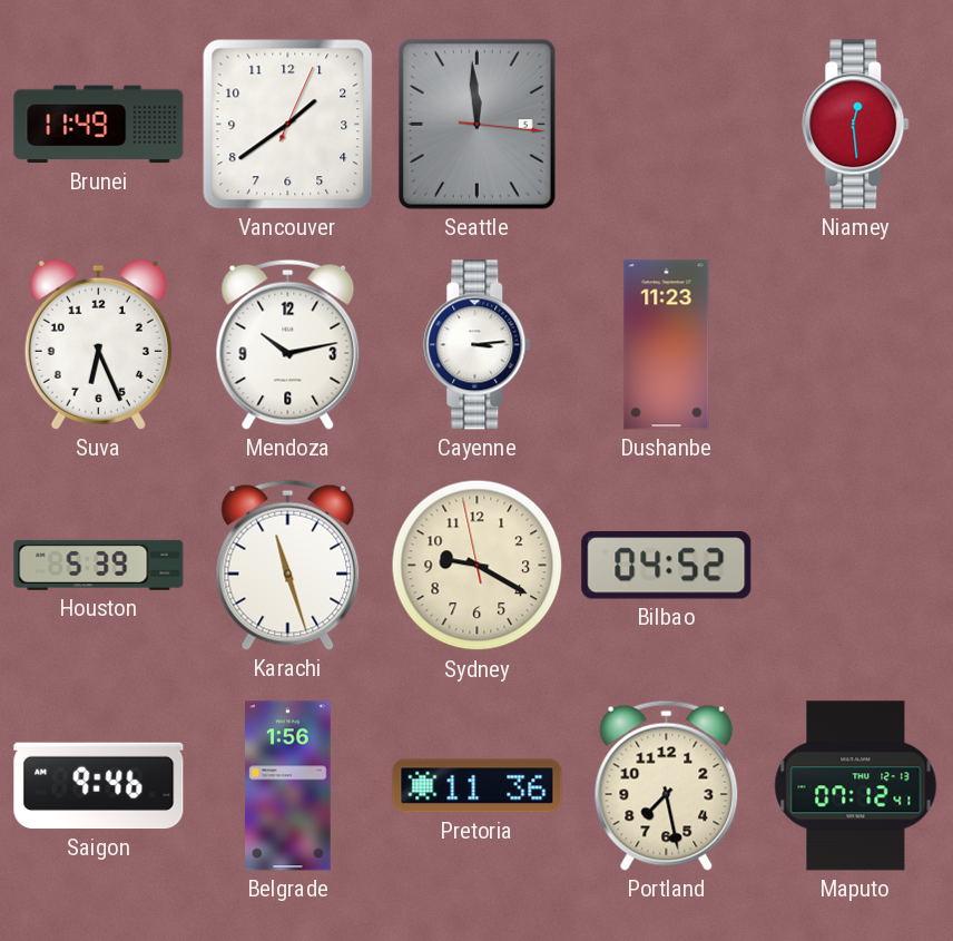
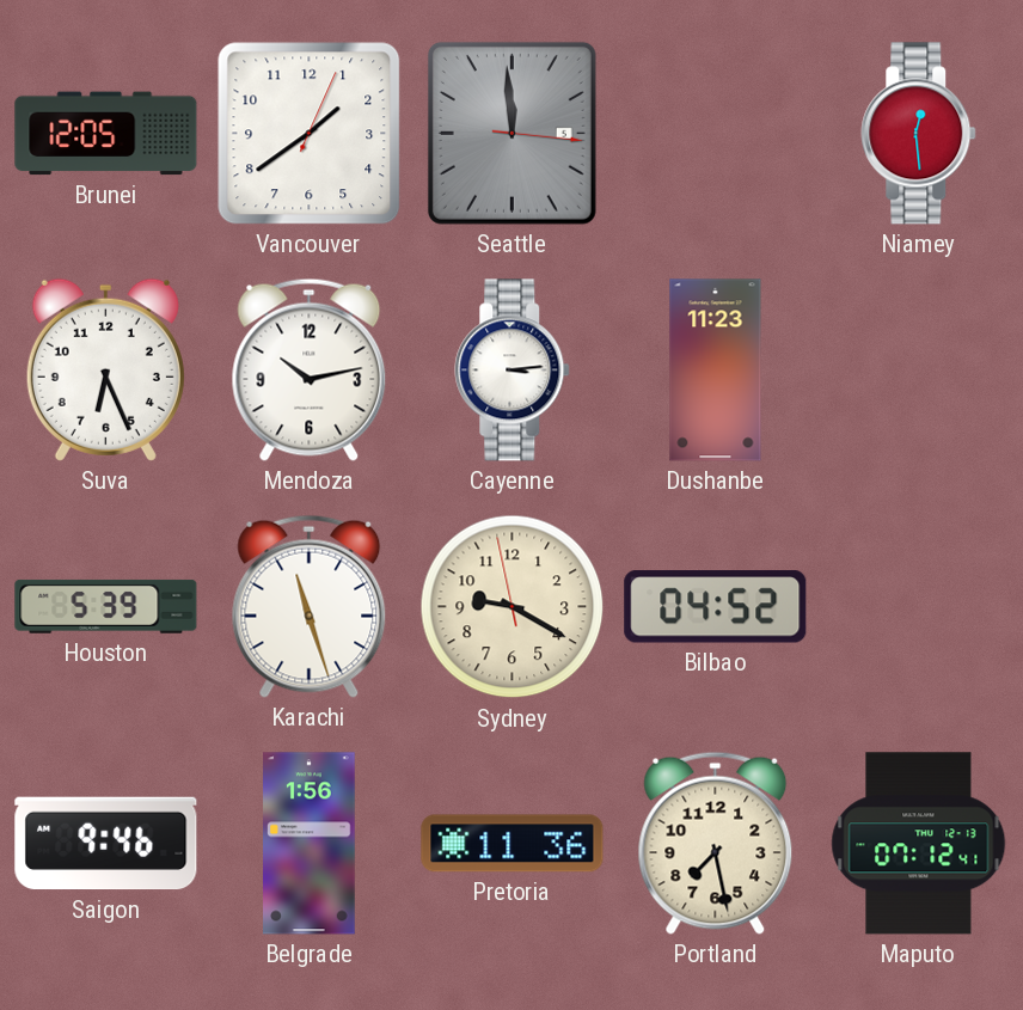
Brunei: 11:49 -> 12:05 (106, 134)
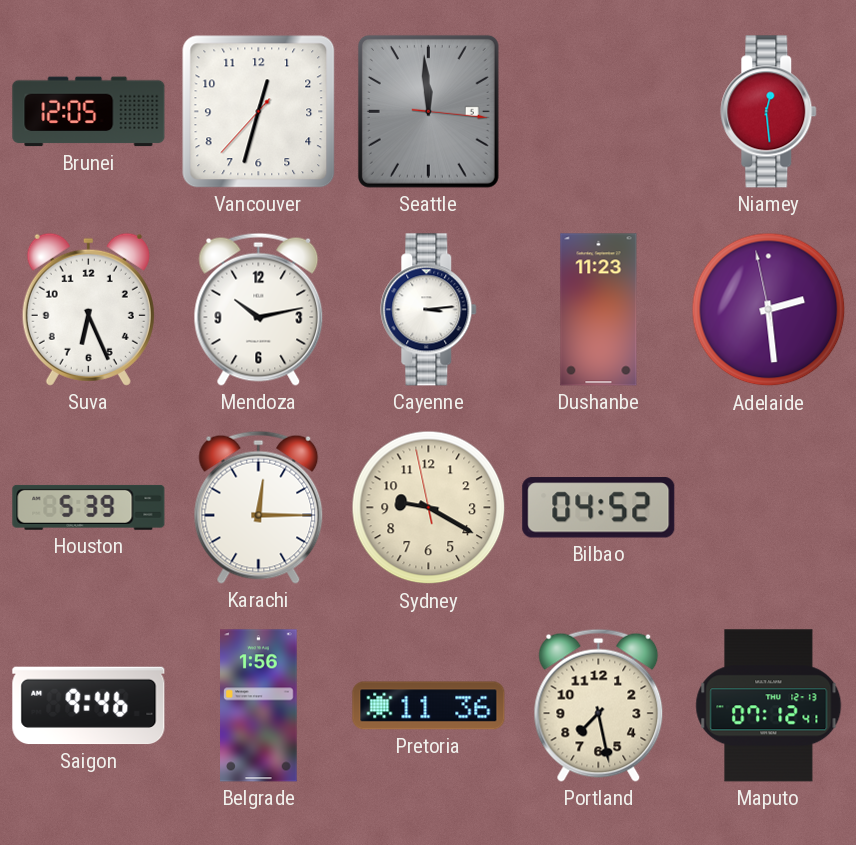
Vancouver: 1:39 -> 12:32 (259, 112)
Adelaide: none -> 2:28 (769, 310)
Karachi: 11:27 -> 12:15 (259, 507)
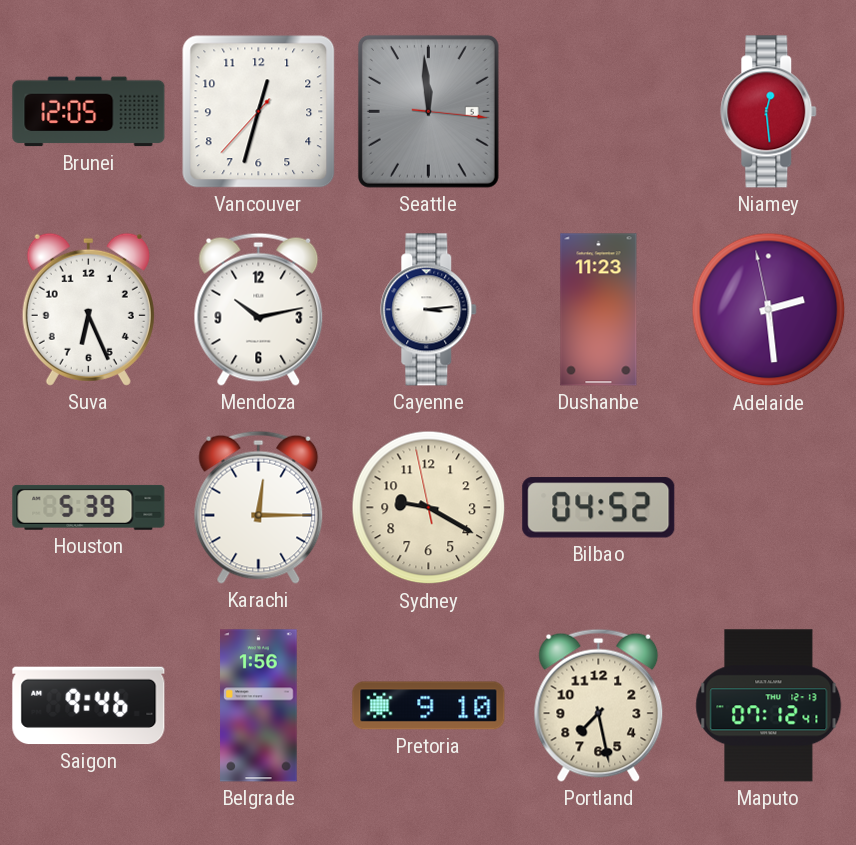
Pretoria: 11:36 -> 9:10 (429, 706)
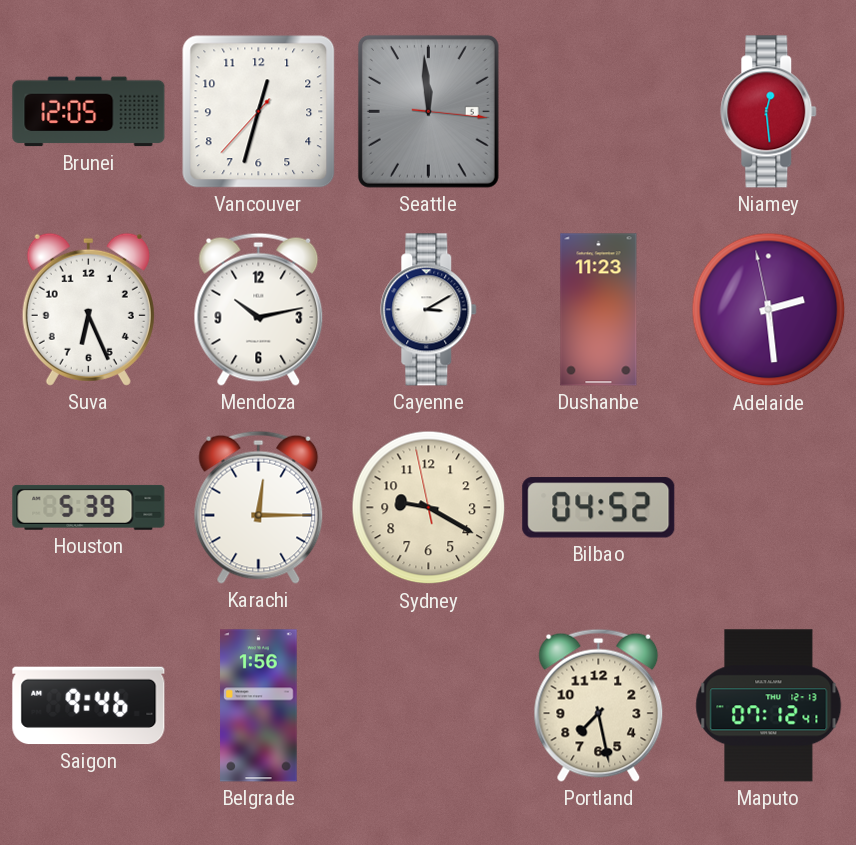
Cayenne: 3:14 -> 3:10 (429, 310)
Pretoria: 9:10 -> none (429, 706)
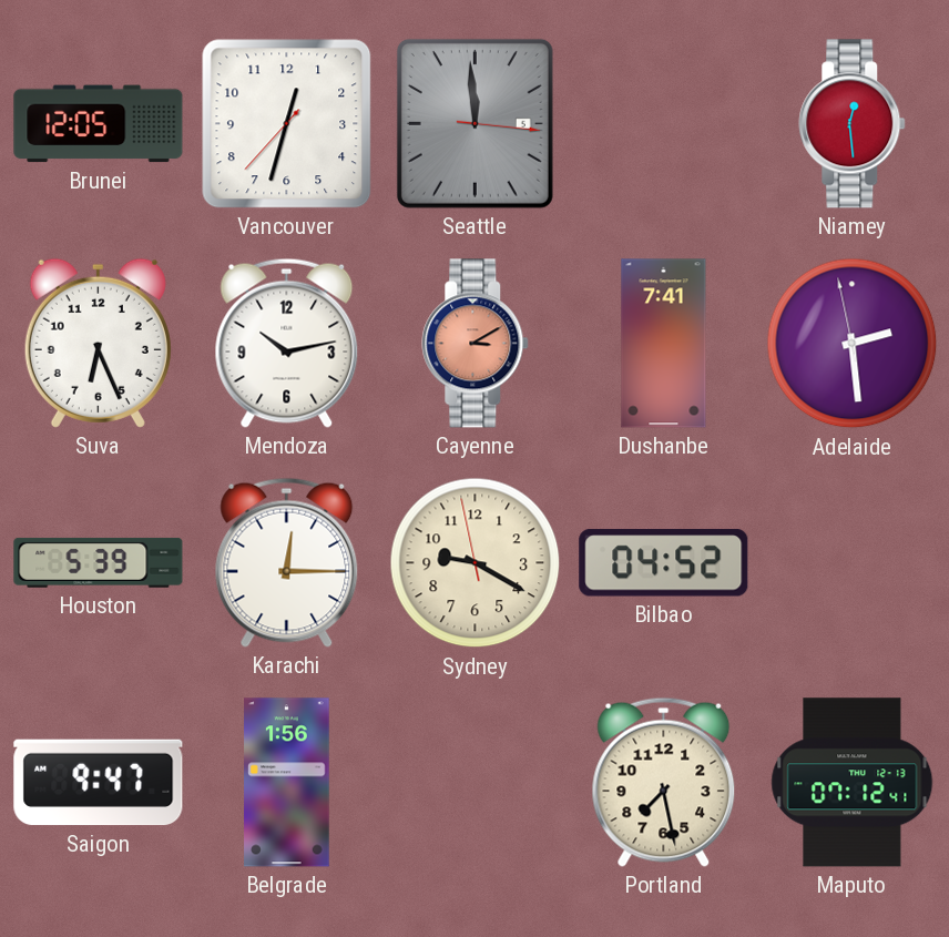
Cayenne dial: white -> salmon (476, 344)
Dushanbe: 11:23 -> 7:41 (664, 344)
Saigon: 9:46 -> 9:47 (99, 783)
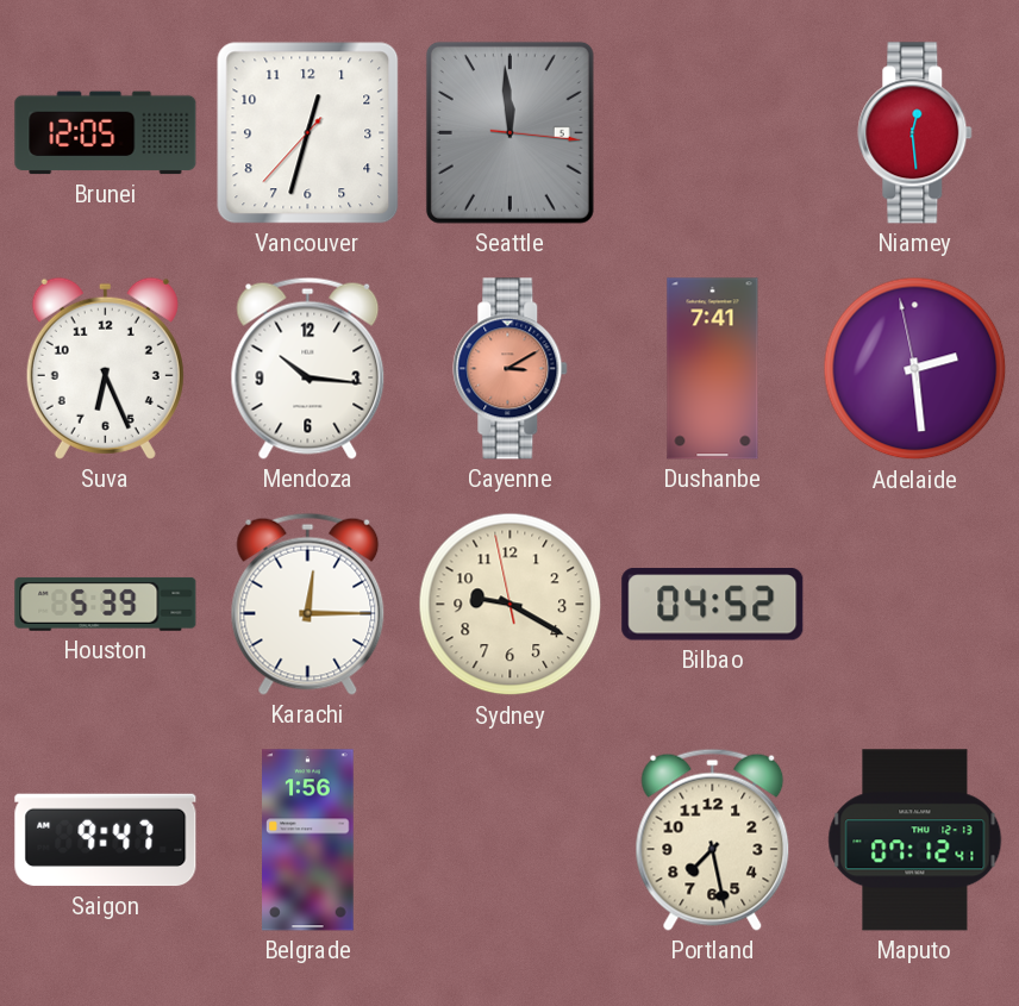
Mendoza: 10:13 -> 10:16 (308, 368)
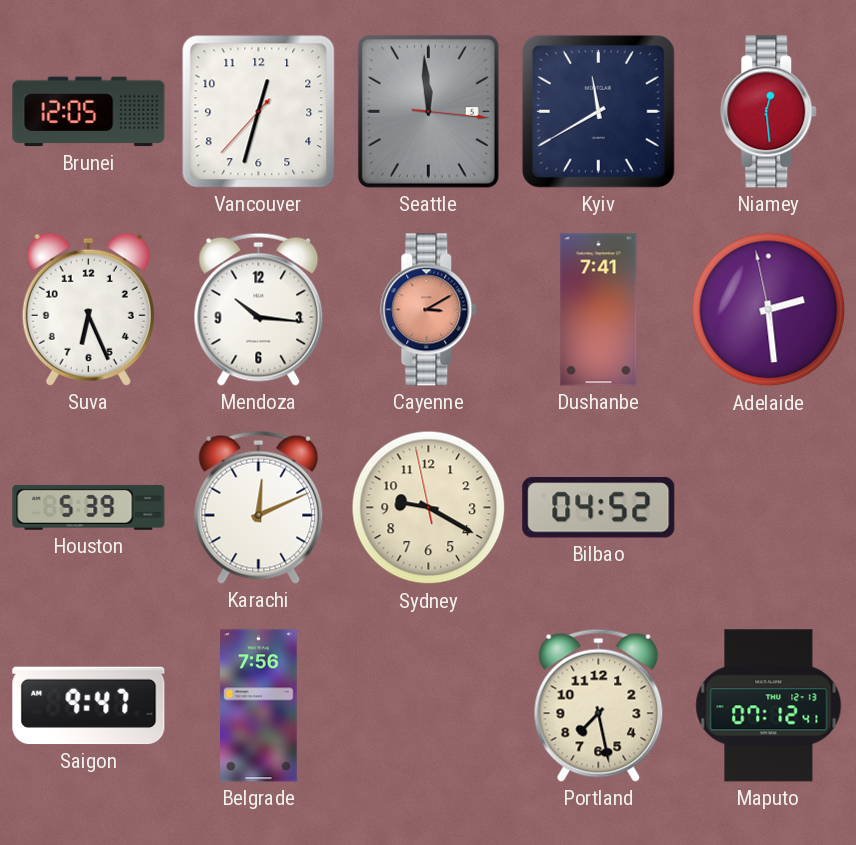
Kyiv: none -> 11:40 (598, 111)
Karachi: 12:15 -> 12:11 (259, 507)
Belgrade: 1:56 -> 7:56 (259, 706)
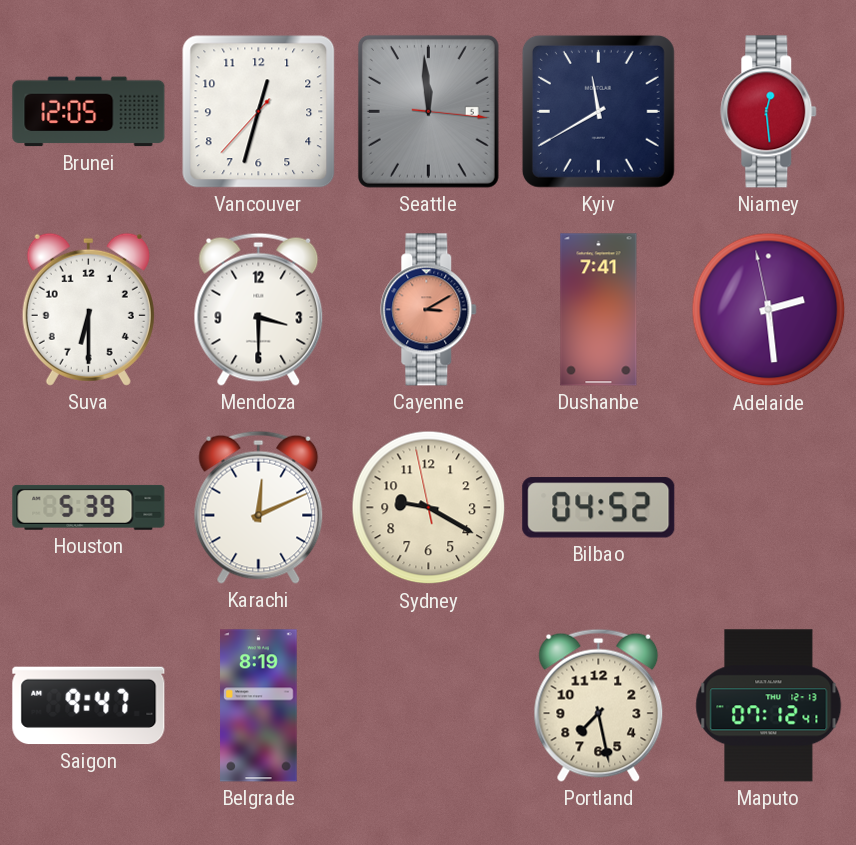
Suva: 6:26 -> 6:30 (88, 309)
Mendoza: 10:16 -> 3:30 (259, 309)
Belgrade: 7:56 -> 8:19 (259, 706)
